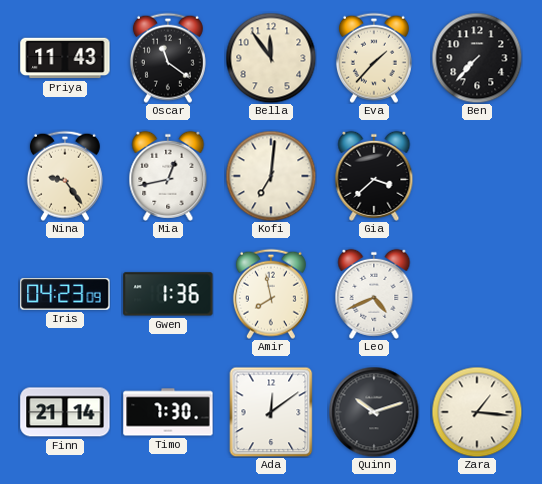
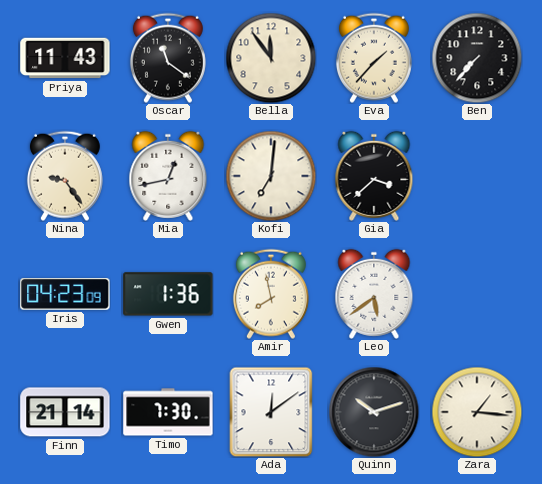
Leo: 4:41 -> 5:39 (374, 294)
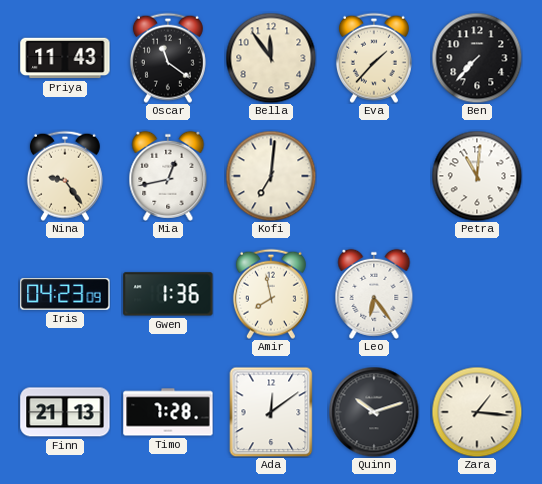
Gia: 3:38 -> none (374, 176)
Petra: none -> 11:01 (477, 176)
Leo: 5:39 -> 6:24 (374, 294)
Finn: 21:14 -> 21:13 (65, 412)
Timo: 7:30 -> 7:28 (168, 412)
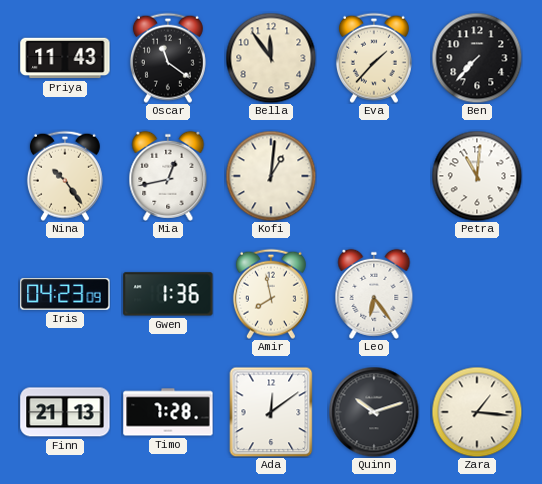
Nina: 9:24 -> 10:24 (65, 176)
Kofi: 7:01 -> 1:01 (271, 176)
